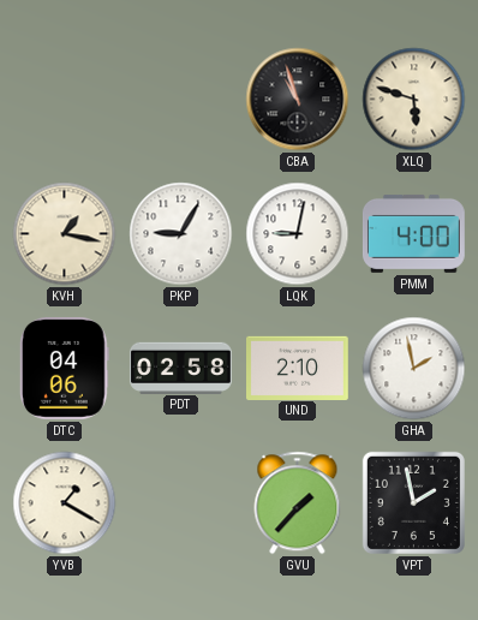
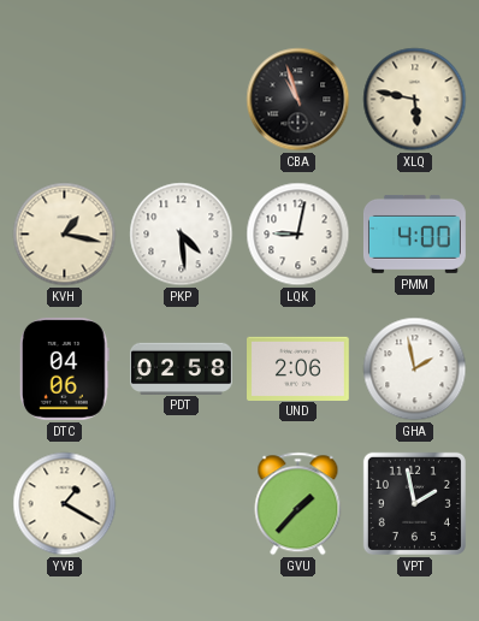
XLQ: 5:48 -> 5:47 (415, 100)
PKP: 9:05 -> 4:29 (182, 235)
UND: 2:10 -> 2:06 (298, 368)
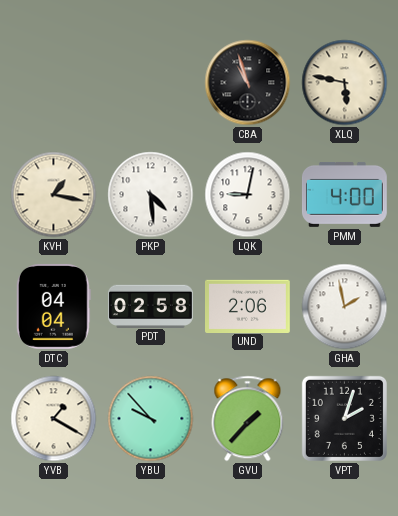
DTC: 04:06 -> 04:04 (53, 306)
YBU: none -> 9:53 (151, 419)
VPT: 1:58 -> 2:03 (344, 418)
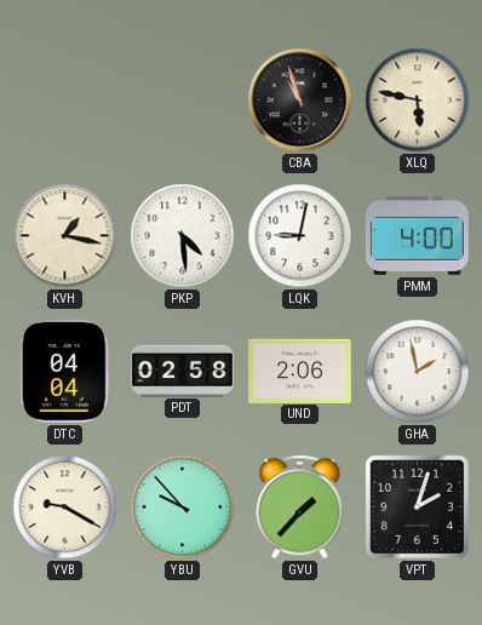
YVB: 1:20 -> 9:20 (65, 508)
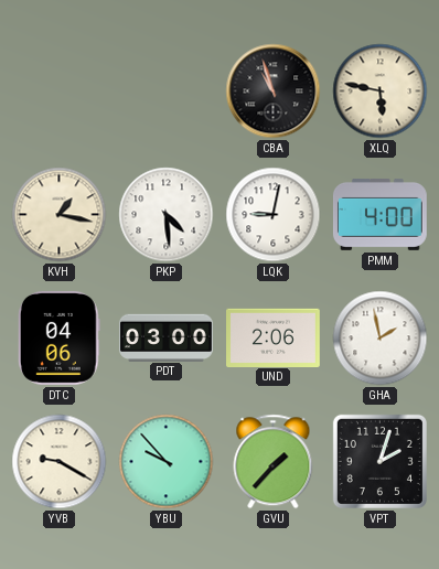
DTC: 04:04 -> 04:06 (58, 337)
PDT: 02:58 -> 03:00 (167, 337)
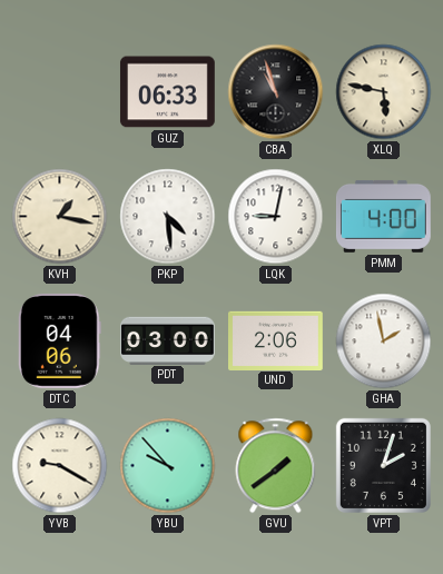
GUZ: none -> 06:33 (167, 92)
GVU: 1:37 -> 1:39 (276, 466)
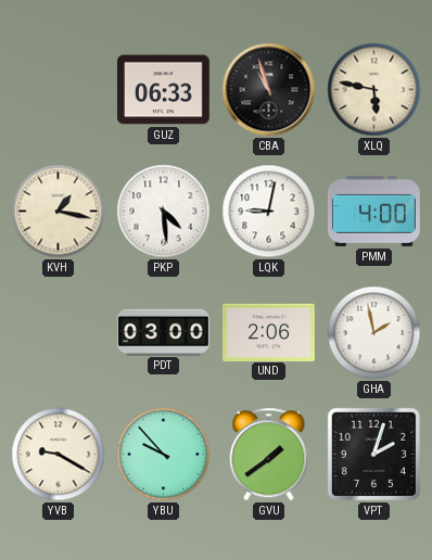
DTC: 04:06 -> none (59, 340)
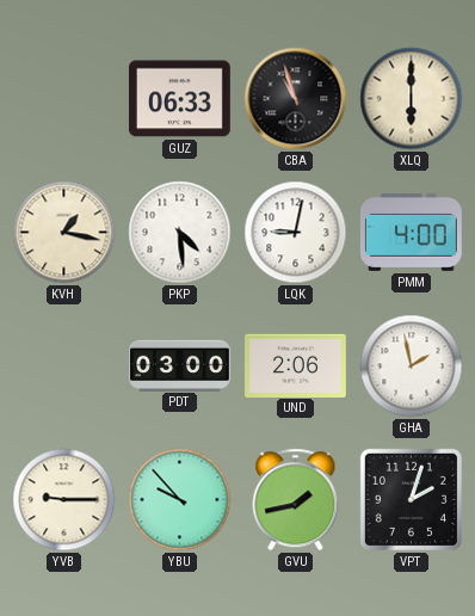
XLQ: 5:47 -> 6:00 (412, 99)
YVB: 9:20 -> 9:15 (64, 500)
GVU: 1:39 -> 1:43 (296, 500)
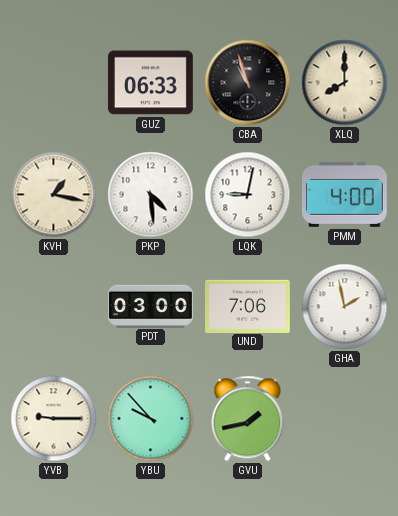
XLQ: 6:00 -> 8:00 (345, 83)
UND: 2:06 -> 7:06 (248, 306)
VPT: 2:03 -> none (411, 499)
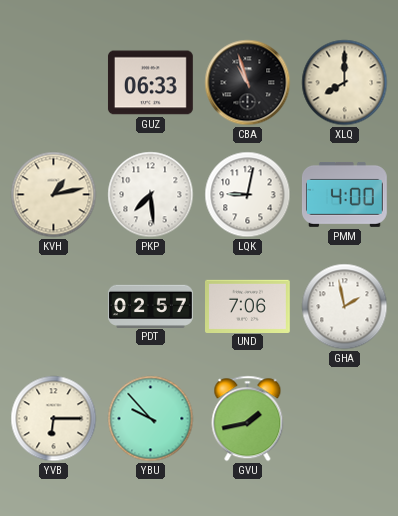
KVH: 1:17 -> 1:13 (54, 195)
PKP: 4:29 -> 7:29 (151, 195)
PDT: 03:00 -> 02:57 (151, 306)
YVB: 9:15 -> 6:15 (54, 419)
